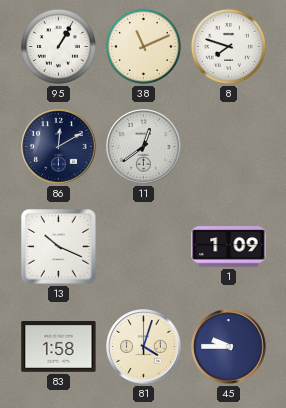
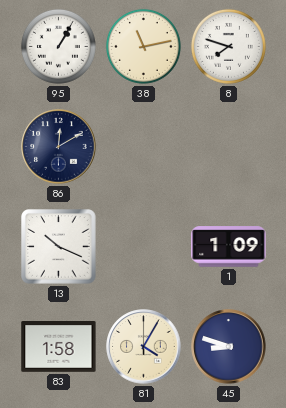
38: 11:11 -> 11:13 (143, 46)
11: 12:39 -> none (144, 147)
81: 4:03 -> 4:05 (144, 347)
45: 9:45 -> 8:48 (229, 347)
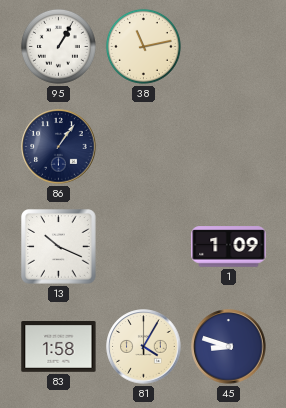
8: 7:48 -> none (228, 46)
86: 12:10 -> 1:06 (59, 147)
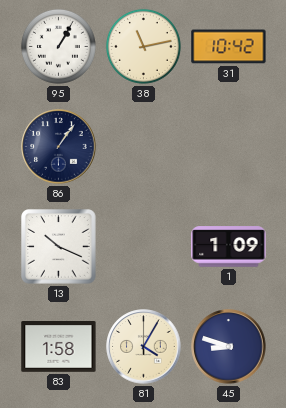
31: none -> 10:42 (229, 47)
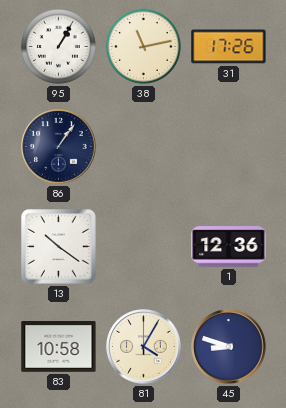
31: 10:42 -> 17:26 (229, 47)
13: 10:19 -> 10:21 (59, 247)
1: 1:09 -> 12:36 (229, 247)
83: 1:58 -> 10:58 (59, 347)
